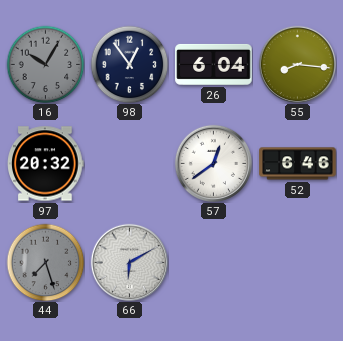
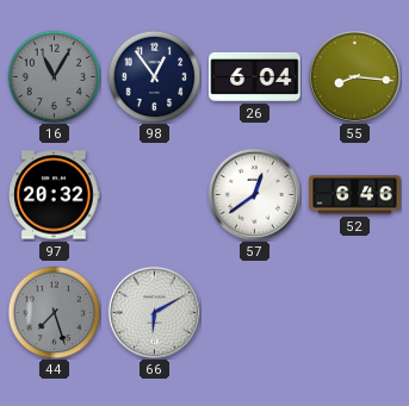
16: 10:05 -> 11:05 (54, 76)
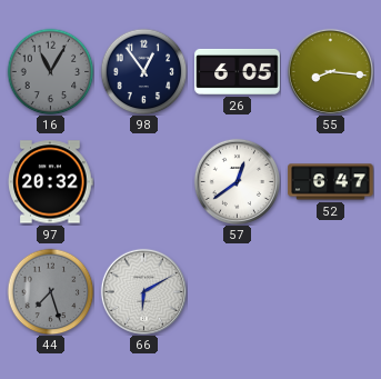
26: 6:04 -> 6:05 (238, 71)
52: 6:46 -> 6:47 (331, 182)
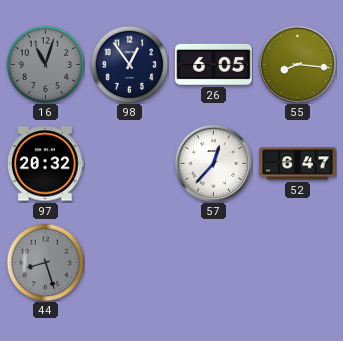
16: 11:05 -> 11:03 (45, 64)
57: 12:39 -> 12:37 (213, 163)
44: 7:27 -> 8:27 (45, 262)
66: 6:10 -> none (143, 291)
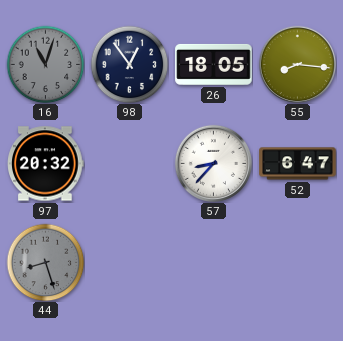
26: 6:05 -> 18:05 (214, 64)
57: 12:37 -> 8:37 (213, 163)
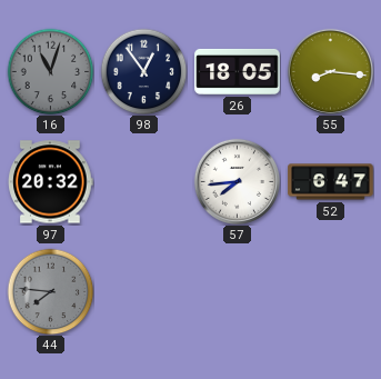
57: 8:37 -> 7:44 (237, 181)
44: 8:27 -> 7:46 (50, 291)
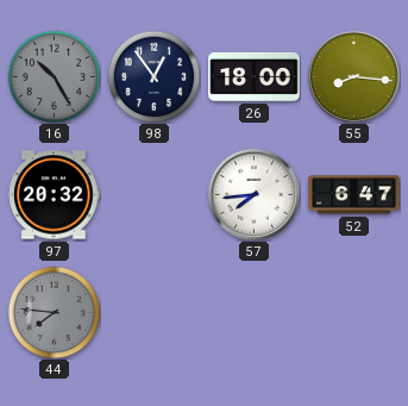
16: 11:03 -> 10:25 (54, 76)
26: 18:05 -> 18:00 (255, 76)
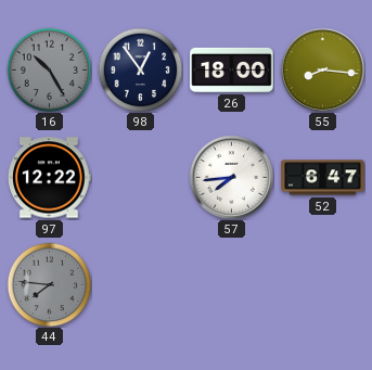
97: 20:32 -> 12:22 (50, 178)
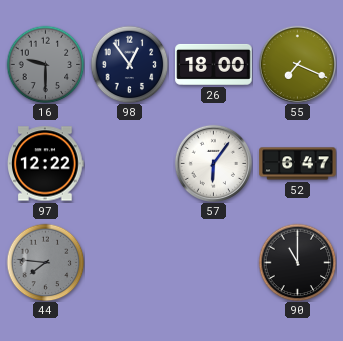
16: 10:25 -> 9:30 (45, 64)
55: 8:16 -> 7:19 (297, 64)
57: 7:44 -> 6:06 (213, 163)
90: none -> 11:00 (297, 262)
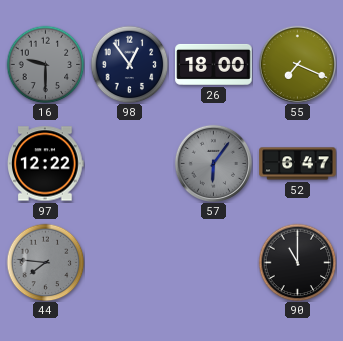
57 dial: white -> grey (213, 163)
